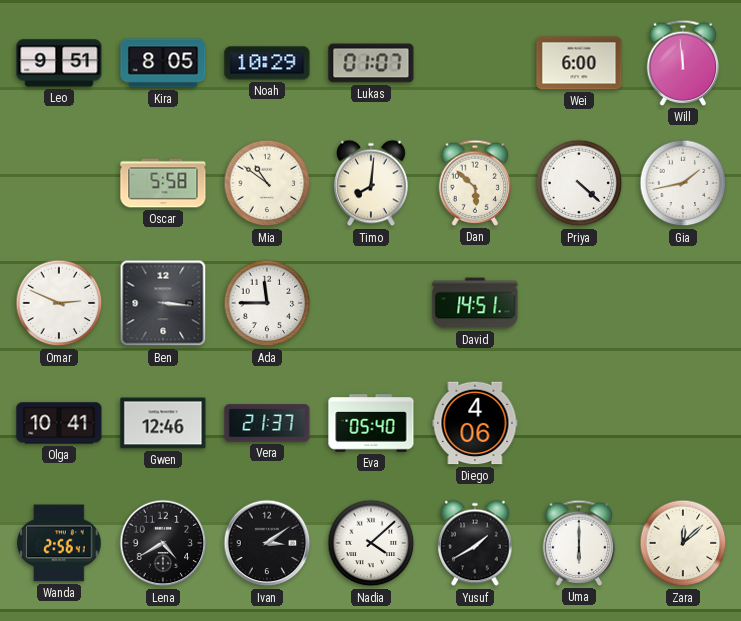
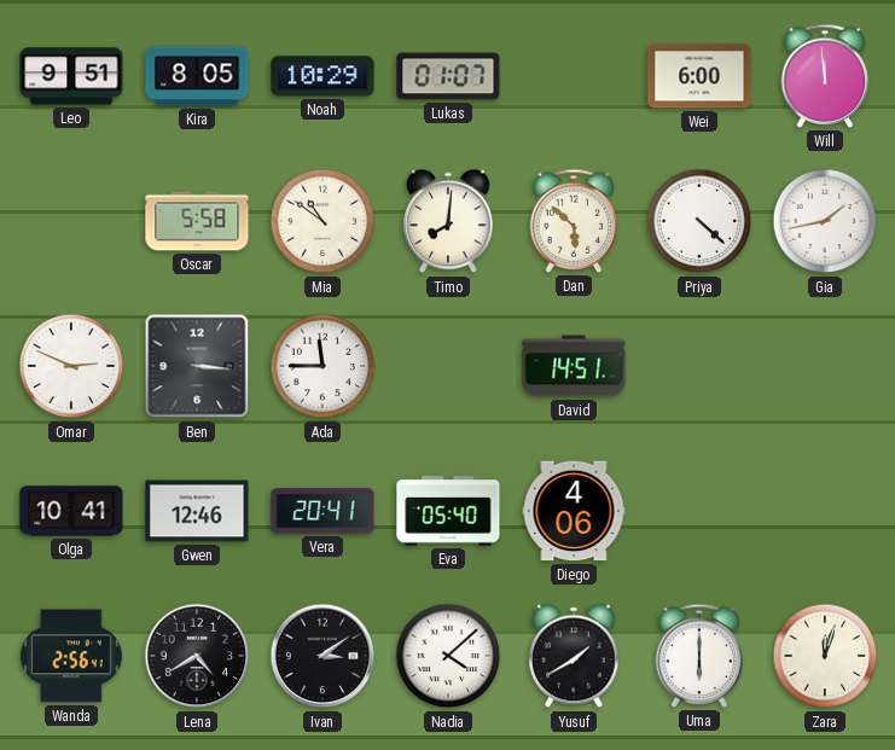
Vera: 21:37 -> 20:41 (322, 511)
Zara: 12:08 -> 12:03 (825, 656)
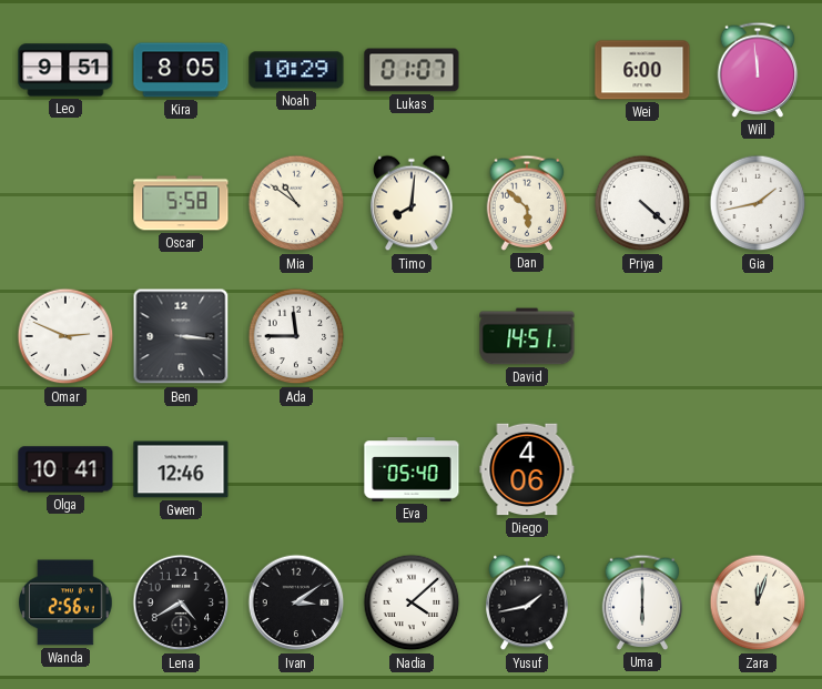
Vera: 20:41 -> none (322, 511)
Yusuf: 1:40 -> 1:43 (527, 602)
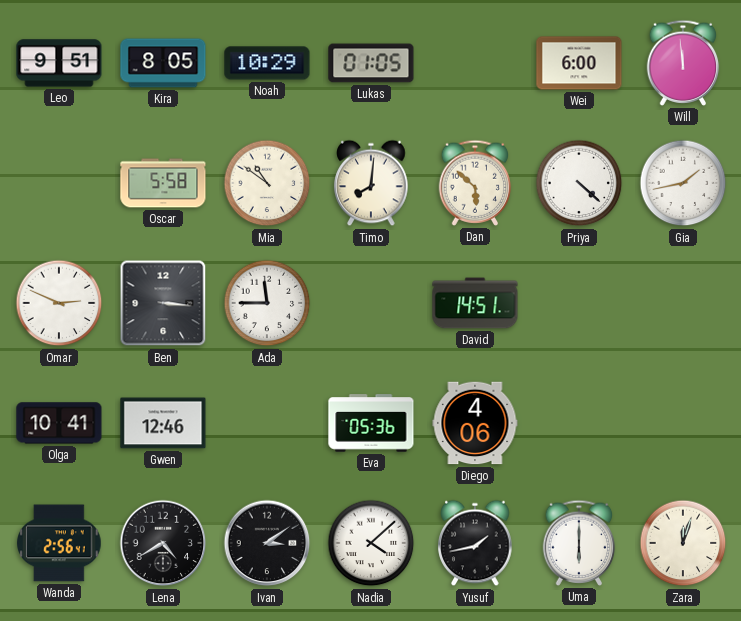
Lukas: 01:07 -> 01:05 (371, 63)
Eva: 05:40 -> 05:36 (371, 423)
